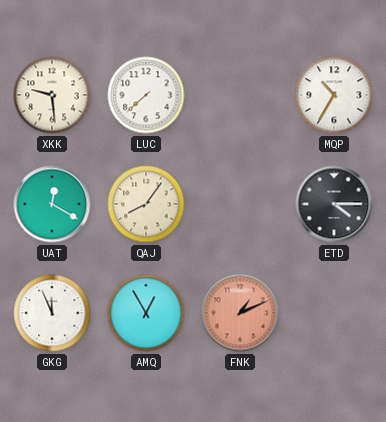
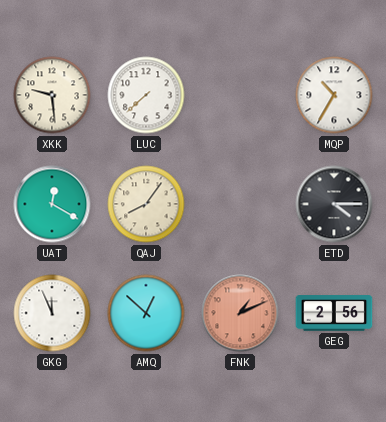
AMQ: 12:55 -> 12:52 (146, 313)
GEG: none -> 2:56 (334, 313)
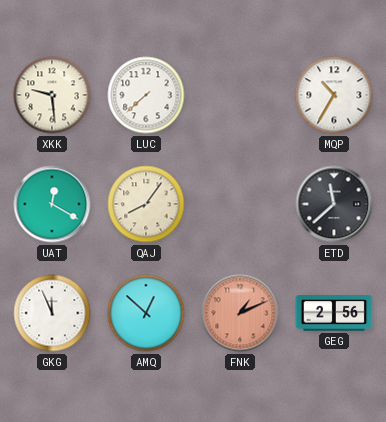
ETD: 4:15 -> 11:38 (334, 204)
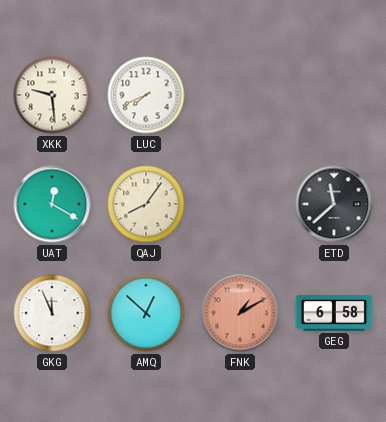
LUC: 7:38 -> 7:41 (146, 95)
MQP: 10:35 -> none (334, 95)
FNK: 1:11 -> 1:10 (240, 313)
GEG: 2:56 -> 6:58 (334, 313)
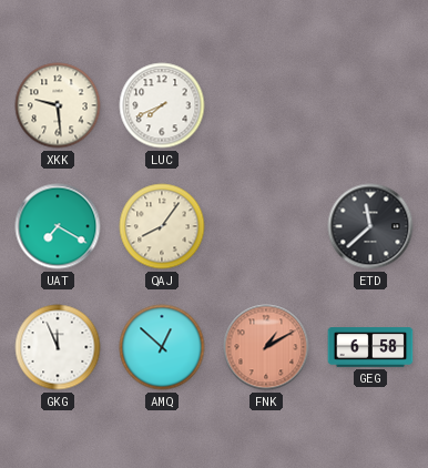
UAT: 12:20 -> 7:20 (58, 226)
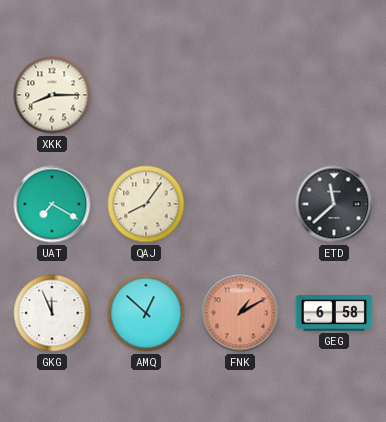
XKK: 9:29 -> 8:15 (52, 95)
LUC: 7:41 -> none (162, 105)
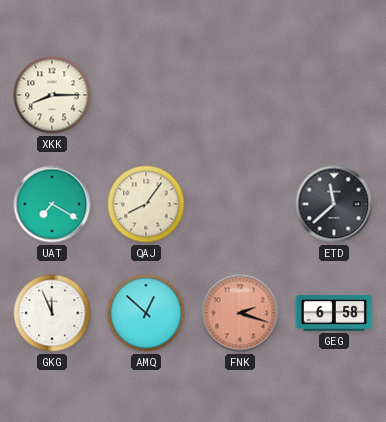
FNK: 1:10 -> 2:18 (240, 313)
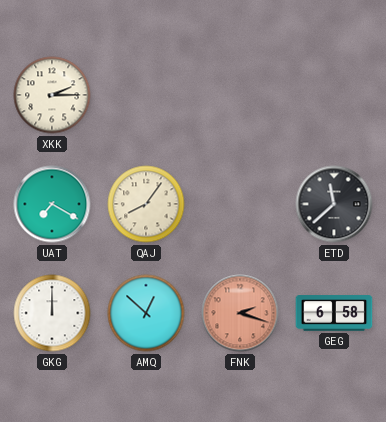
XKK: 8:15 -> 2:15 (52, 95)
GKG: 11:56 -> 12:00 (52, 313)
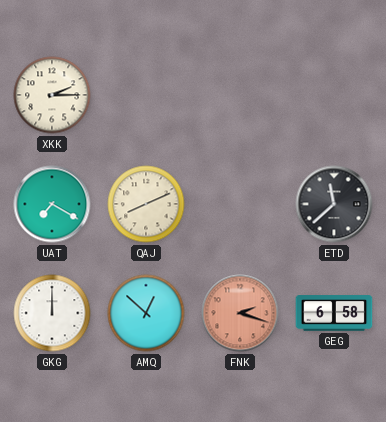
QAJ: 8:06 -> 8:11 (146, 204)
